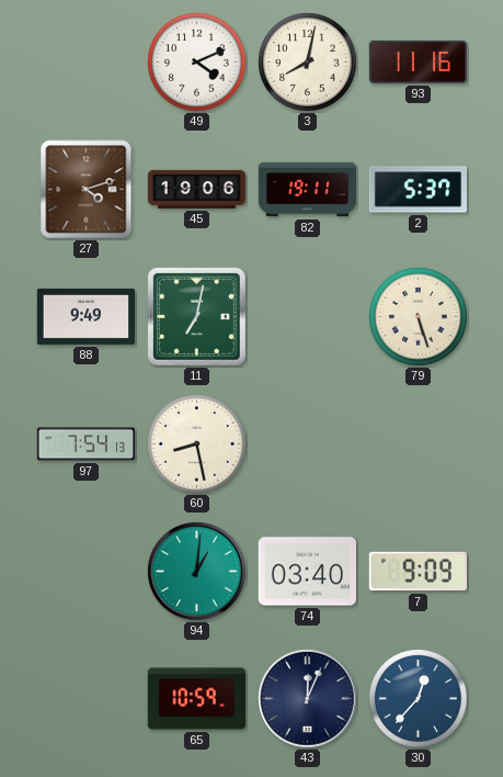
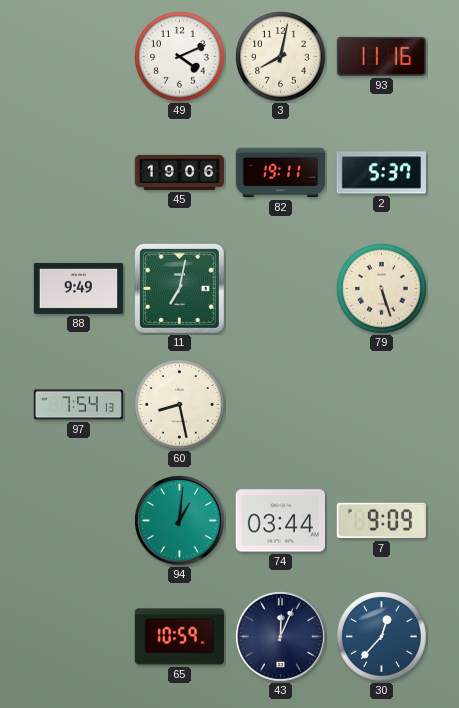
27: 4:12 -> none (87, 190)
74: 03:40 -> 03:44 (280, 521)
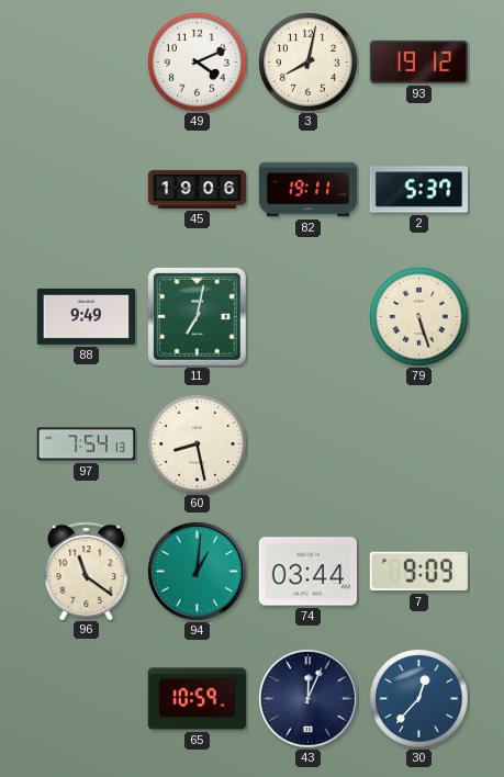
93: 11:16 -> 19:12 (418, 61)
96: none -> 11:21 (87, 571)
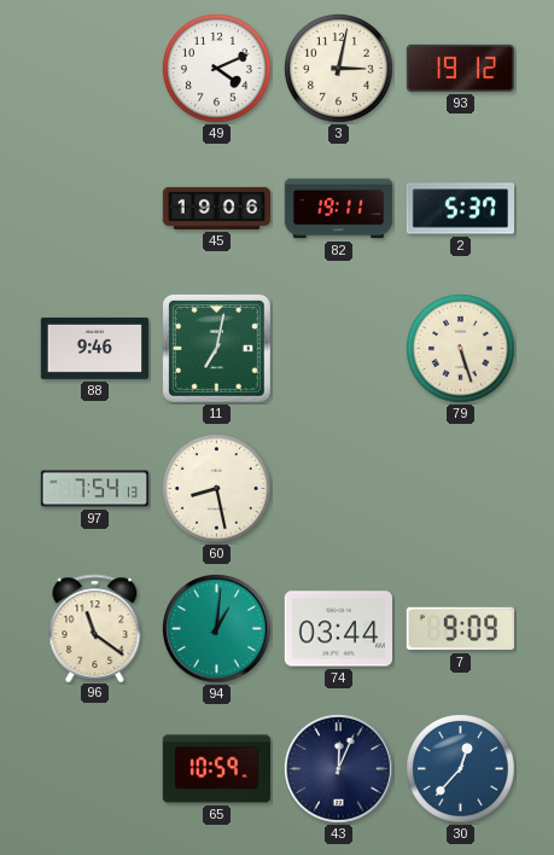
3: 8:02 -> 3:02 (339, 69)
88: 9:49 -> 9:46 (94, 348)
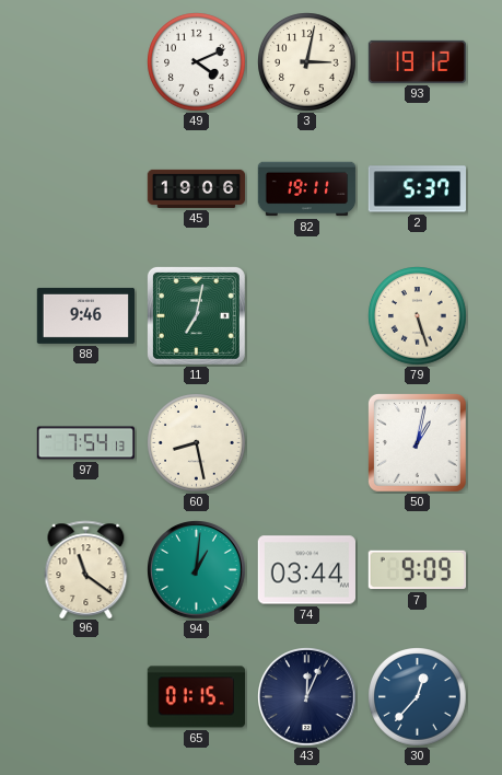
50: none -> 1:02 (417, 442)
65: 10:59 -> 01:15 (196, 697)
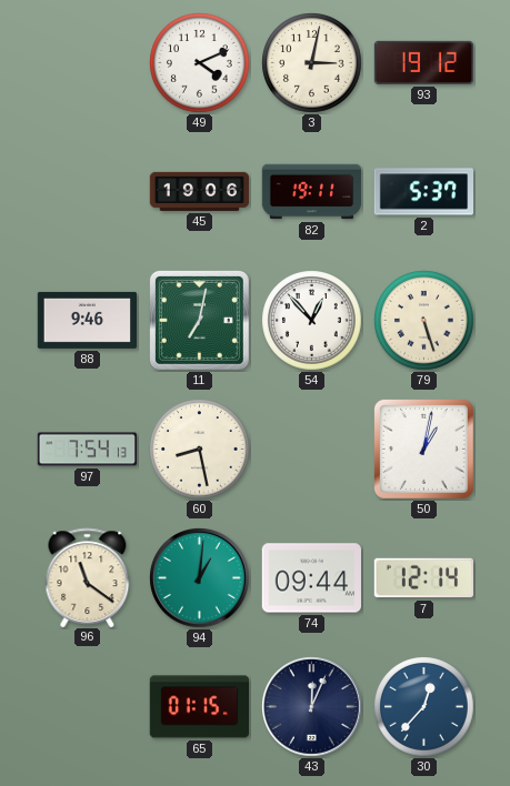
54: none -> 12:53 (312, 321)
74: 03:44 -> 09:44 (311, 578)
7: 9:09 -> 12:14 (423, 578)
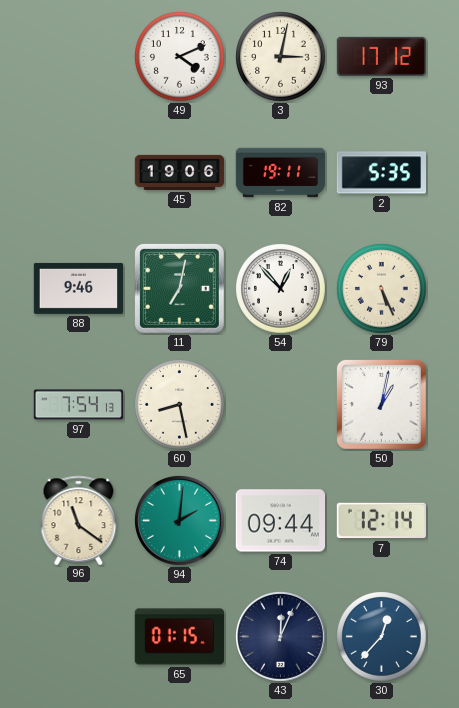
93: 19:12 -> 17:12 (381, 56)
2: 5:37 -> 5:35 (381, 173)
79: 5:27 -> 5:26 (382, 289)
94: 1:01 -> 2:01 (180, 521)
